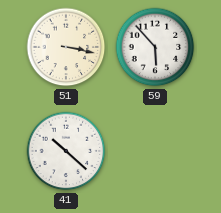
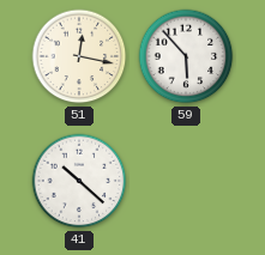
51: 3:17 -> 12:17 (79, 56)
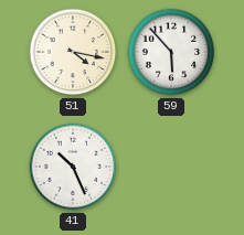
51: 12:17 -> 4:17 (73, 52)
41: 10:22 -> 10:26 (73, 167)
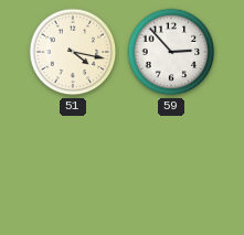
59: 5:53 -> 2:53 (171, 52)
41: 10:26 -> none (73, 167)
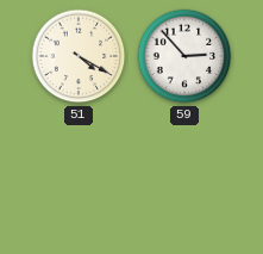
51: 4:17 -> 4:20 (79, 56)
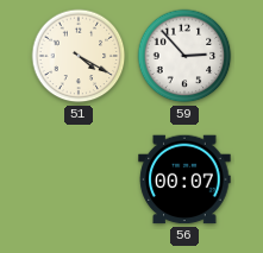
56: none -> 00:07 (184, 179)
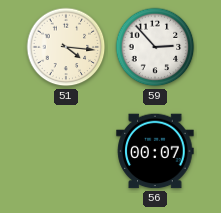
51: 4:20 -> 4:16 (66, 47)
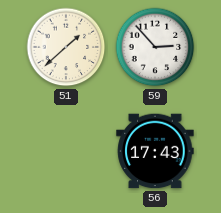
51: 4:16 -> 1:38 (66, 47)
56: 00:07 -> 17:43 (155, 151)
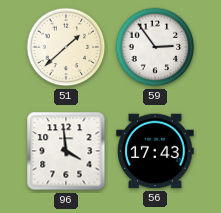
59: 2:53 -> 2:54 (155, 47)
96: none -> 3:59 (66, 151)
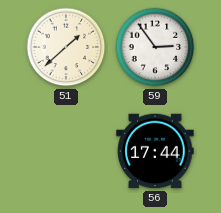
96: 3:59 -> none (66, 151)
56: 17:43 -> 17:44 (155, 151)
